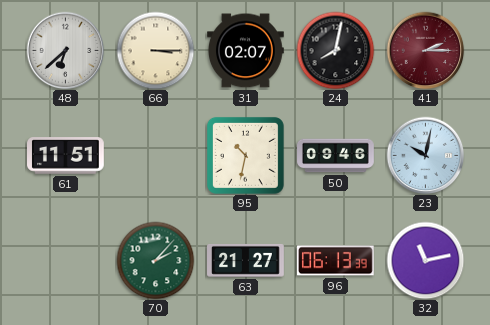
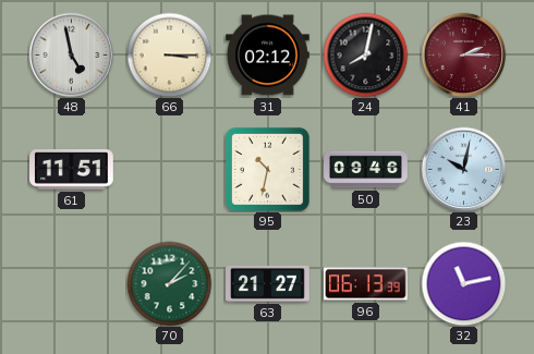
48: 6:38 -> 4:58 (71, 54)
31: 02:07 -> 02:12 (268, 56)
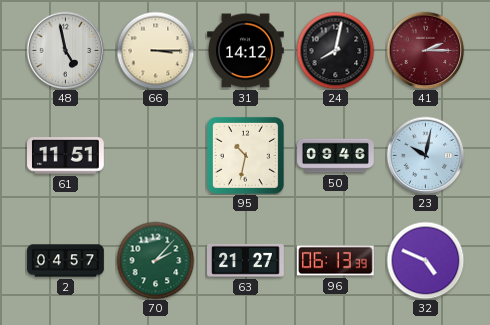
31: 02:12 -> 14:12 (246, 51)
2: none -> 04:57 (66, 261)
32: 11:13 -> 4:49 (425, 260)
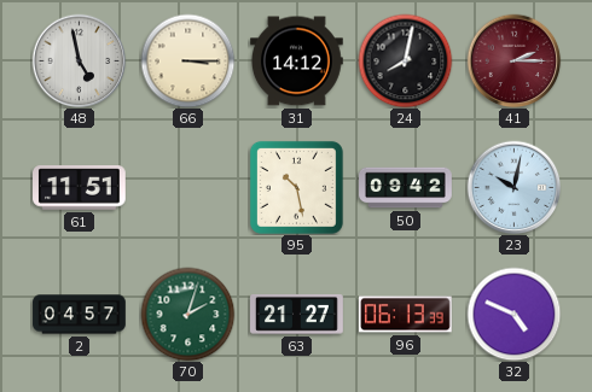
95: 10:32 -> 10:28 (296, 187)
50: 09:46 -> 09:42 (406, 188)
70: 2:07 -> 2:03 (187, 314)
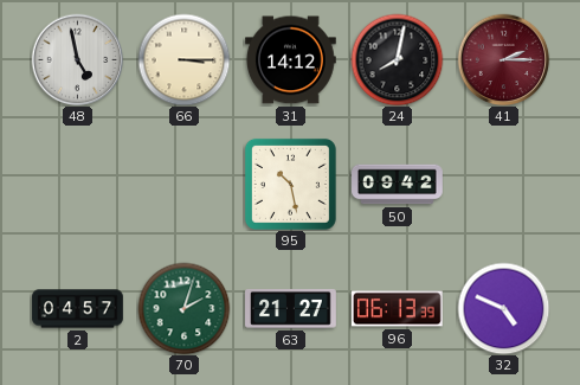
61: 11:51 -> none (80, 188)
23: 10:02 -> none (513, 187)
